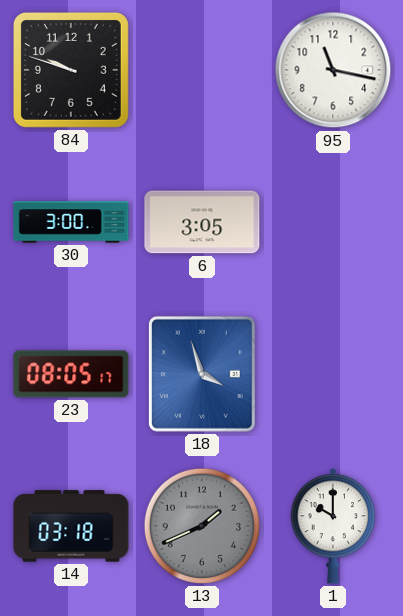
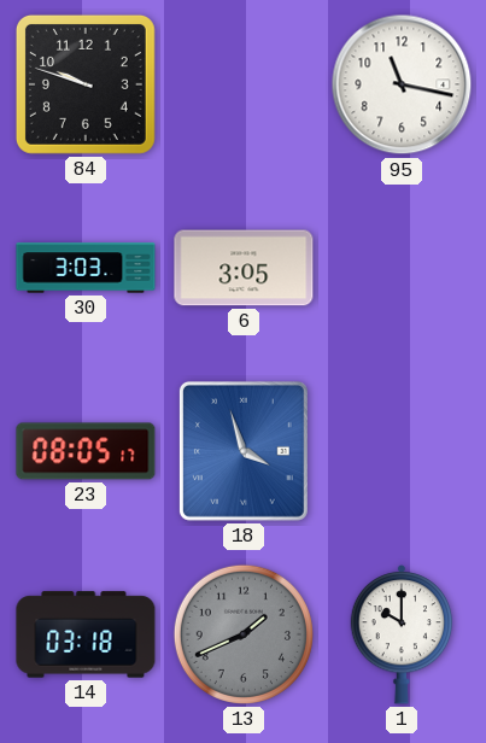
30: 3:00 -> 3:03 (86, 268)
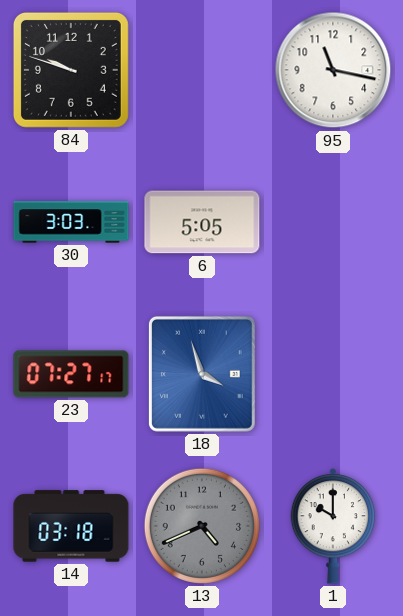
6: 3:05 -> 5:05 (202, 222)
23: 08:05 -> 07:27 (71, 374)
13: 1:41 -> 4:41 (202, 526)
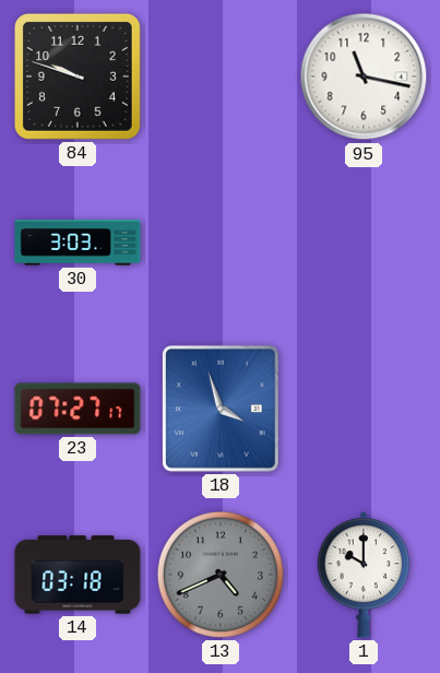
6: 5:05 -> none (202, 222)
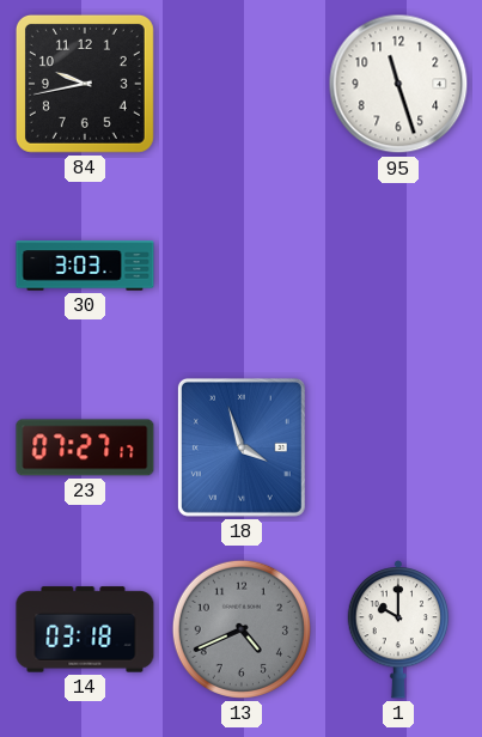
84: 9:48 -> 9:43 (85, 84)
95: 11:17 -> 11:27 (398, 84)
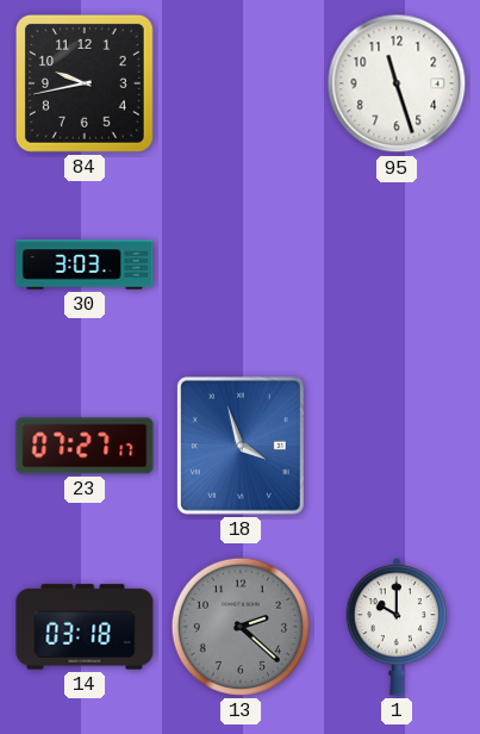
13: 4:41 -> 2:22 (241, 627)
